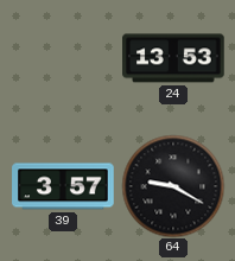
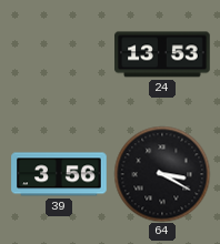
39: 3:57 -> 3:56 (59, 174)
64: 9:20 -> 3:20 (162, 174)
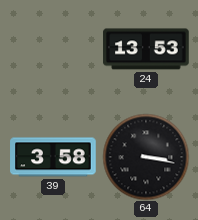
39: 3:56 -> 3:58 (53, 157)
64: 3:20 -> 3:17 (146, 157)
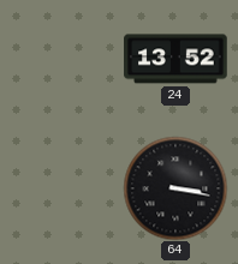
24: 13:53 -> 13:52 (175, 59)
39: 3:58 -> none (53, 157)
